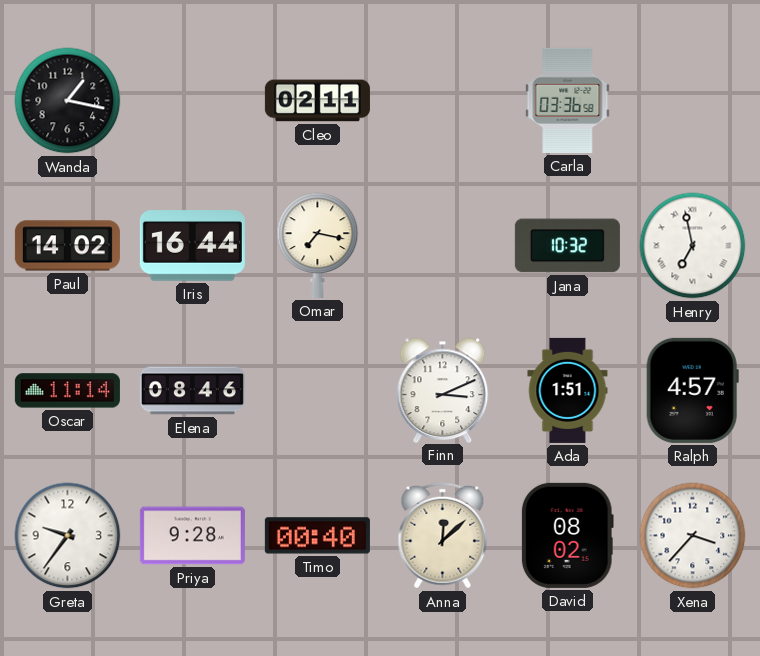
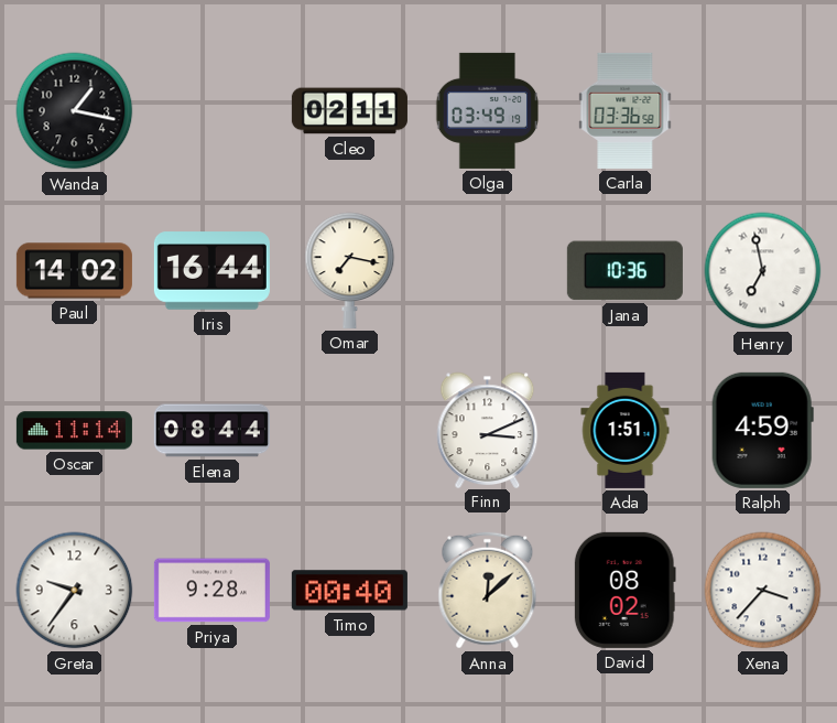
Olga: none -> 03:49 (488, 110)
Jana: 10:32 -> 10:36 (624, 271)
Elena: 08:46 -> 08:44 (211, 431)
Ralph: 4:57 -> 4:59 (762, 430)
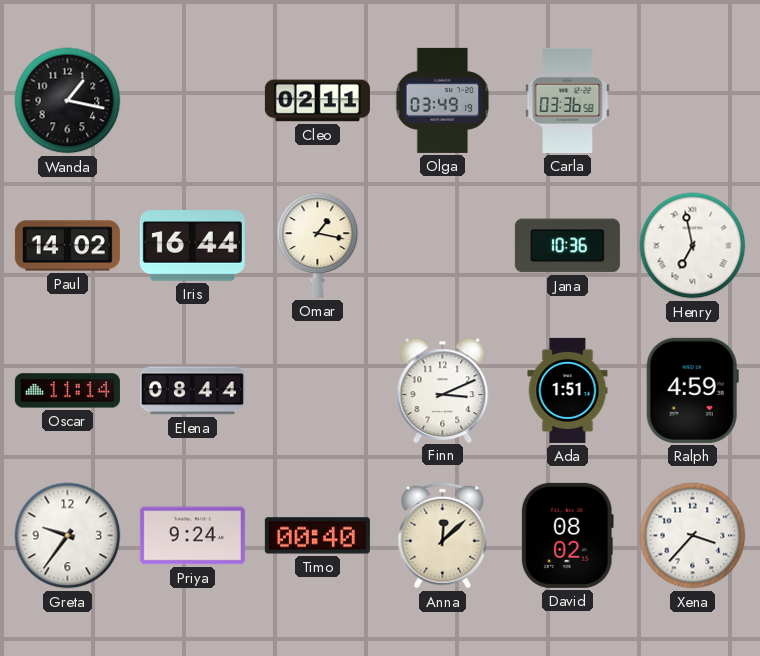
Omar: 7:17 -> 1:17 (318, 245)
Priya: 9:28 -> 9:24 (192, 536)
